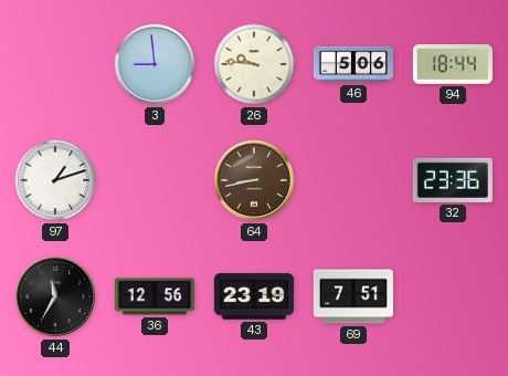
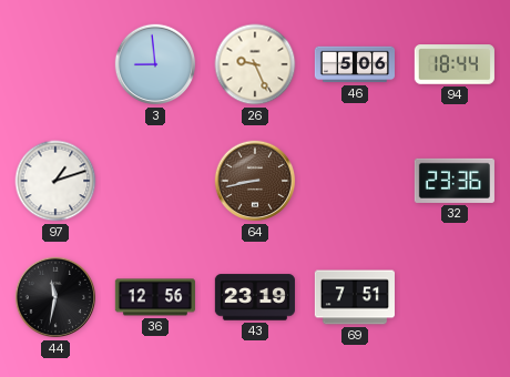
26: 9:46 -> 9:26 (255, 64)
44: 11:35 -> 11:32 (55, 297)
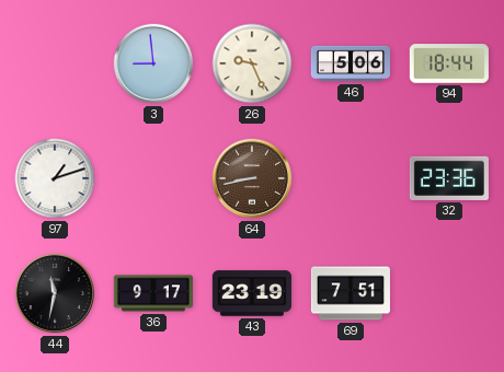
36: 12:56 -> 9:17 (153, 293)
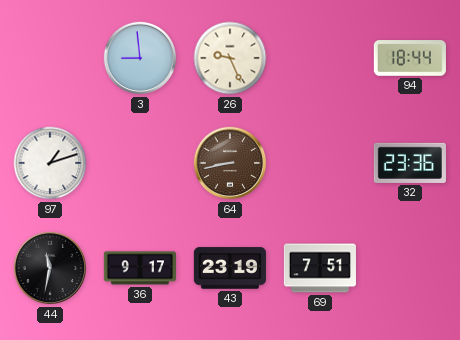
46: 5:06 -> none (350, 63)
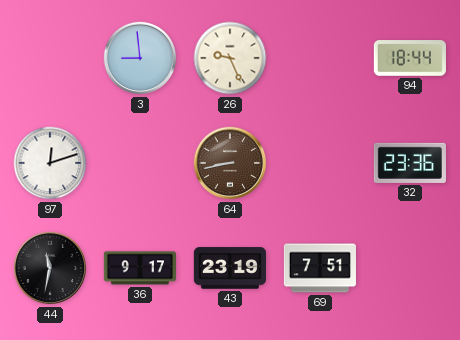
97: 1:12 -> 12:12 (50, 163)
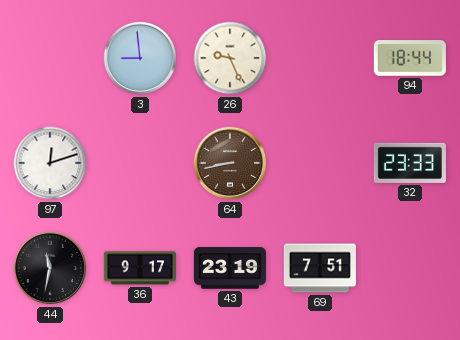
32: 23:36 -> 23:33 (410, 163)
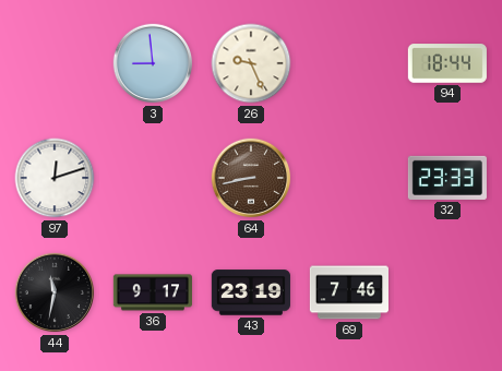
69: 7:51 -> 7:46 (349, 292)
